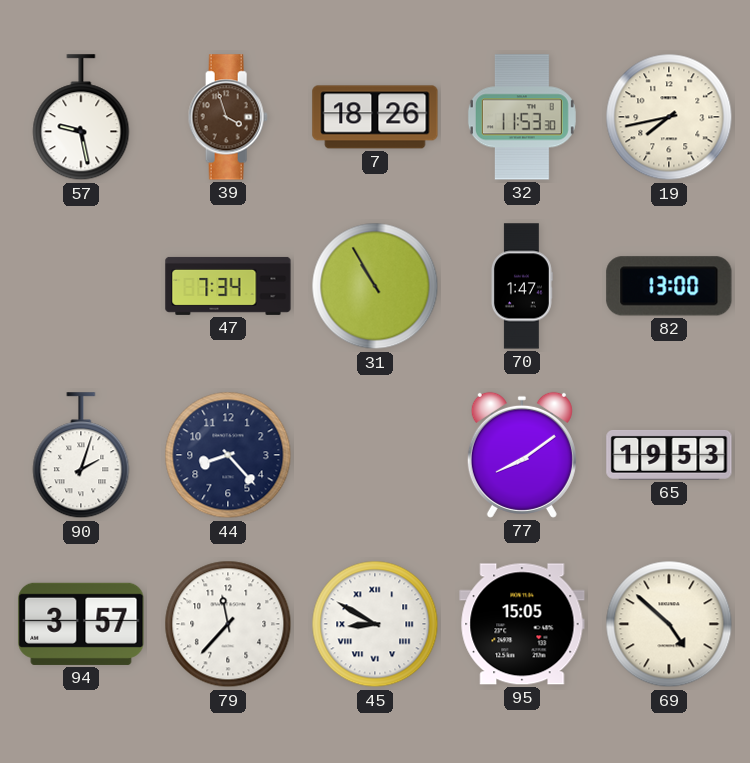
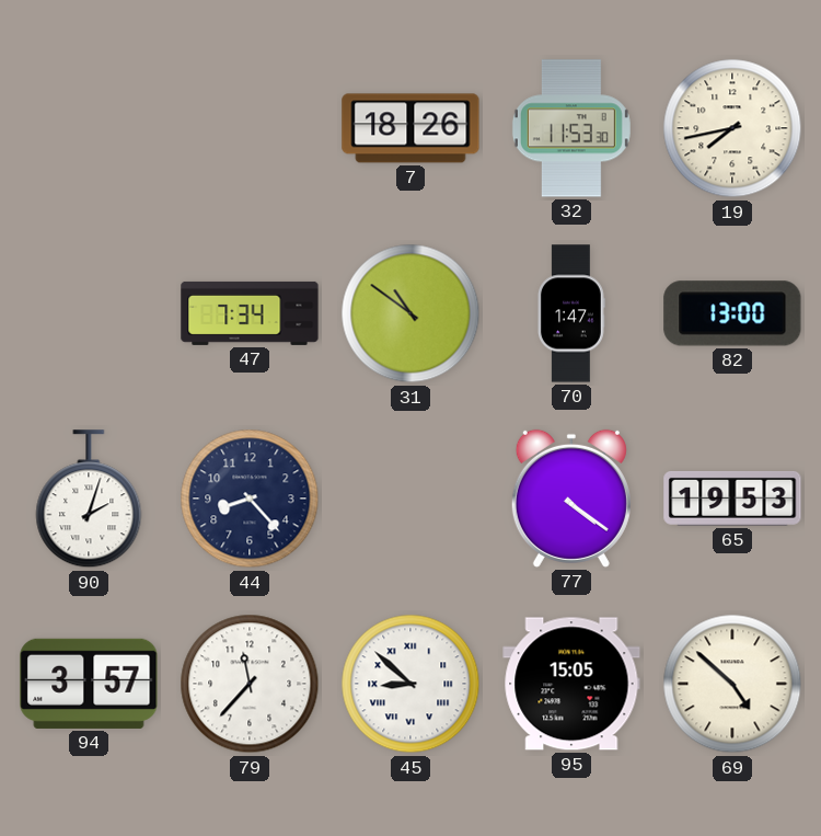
57: 9:28 -> none (81, 118)
39: 3:57 -> none (228, 117)
31: 10:55 -> 10:51 (410, 313)
77: 8:09 -> 4:21 (571, 499)
45: 8:50 -> 8:52 (410, 684)
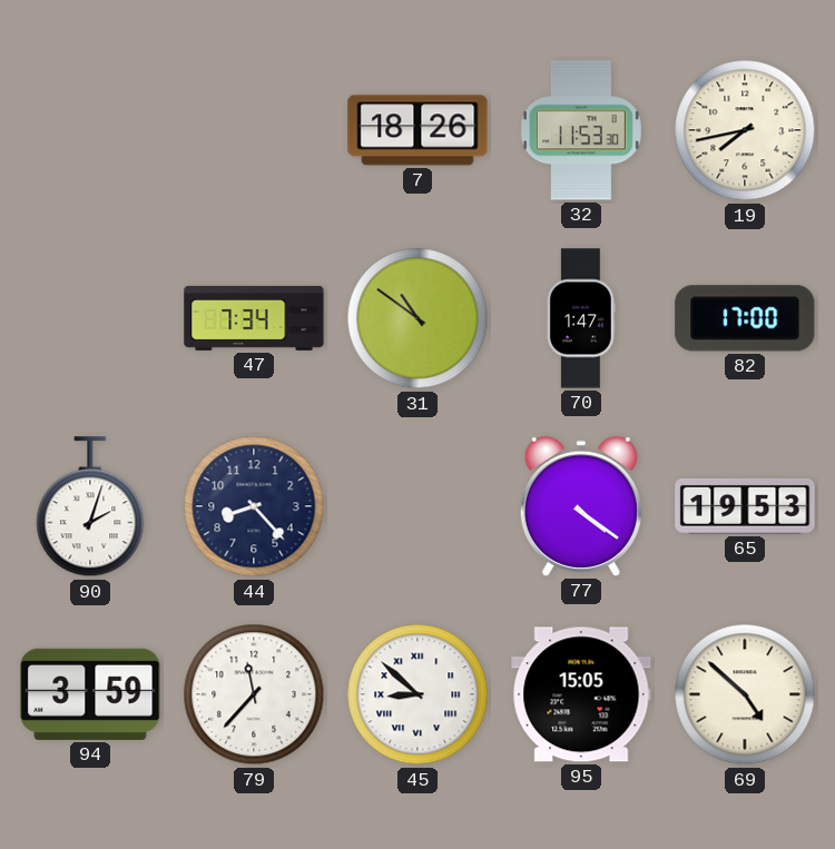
82: 13:00 -> 17:00 (745, 318)
94: 3:57 -> 3:59 (90, 694)
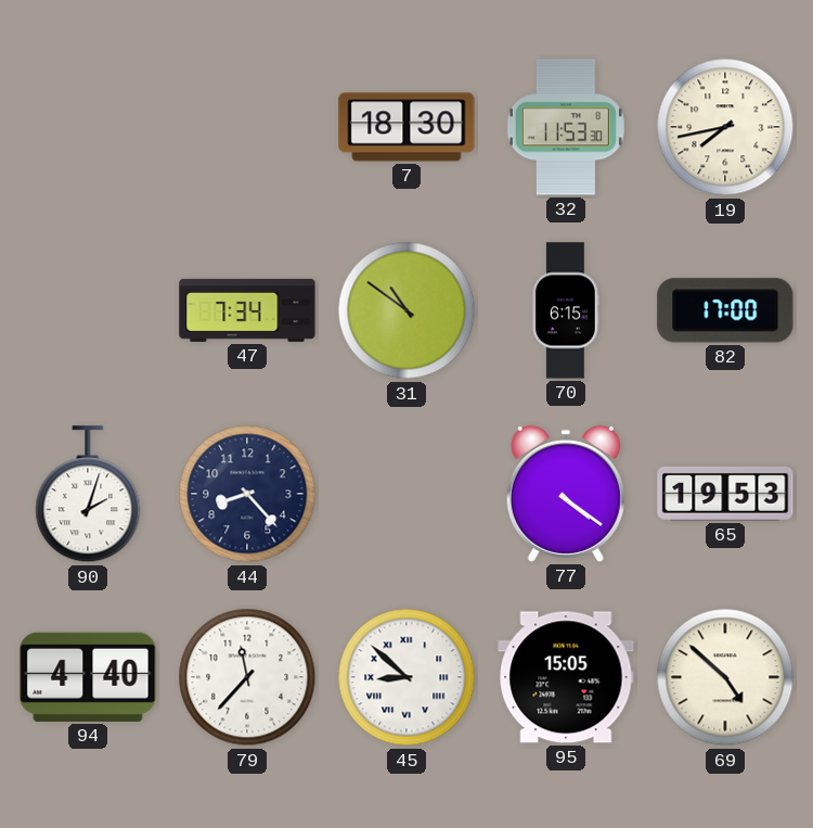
7: 18:26 -> 18:30 (406, 127)
70: 1:47 -> 6:15 (565, 310)
94: 3:59 -> 4:40 (88, 677)
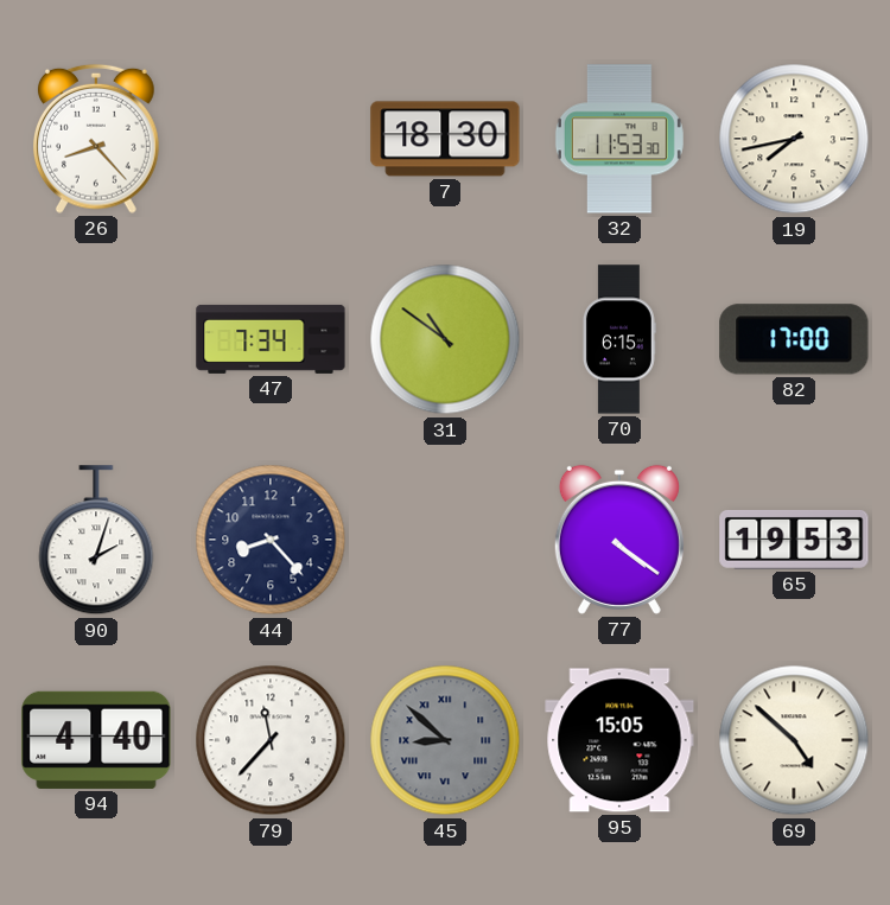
26: none -> 8:23 (96, 139)
45 dial: white -> grey (445, 740)
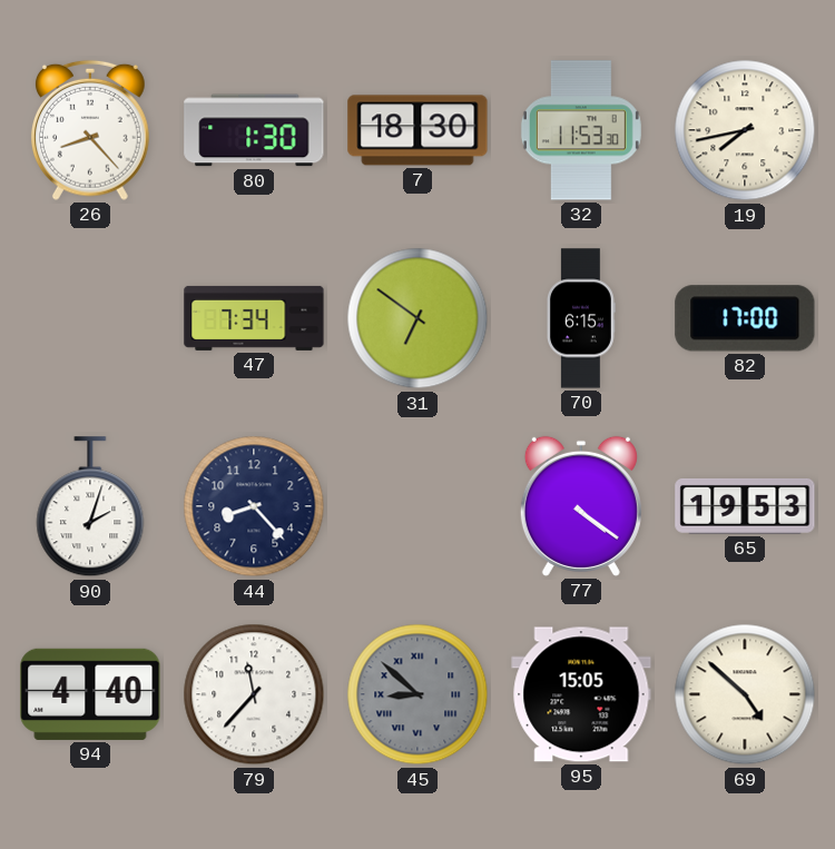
80: none -> 1:30 (254, 130)
31: 10:51 -> 6:51 (417, 318)
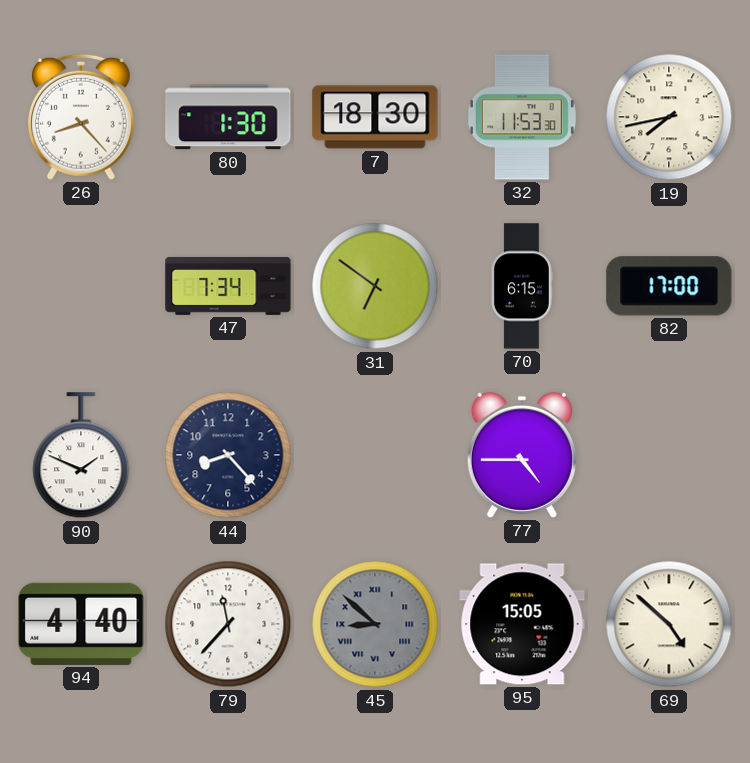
90: 2:03 -> 1:49 (81, 456)
77: 4:21 -> 4:45 (522, 455)
65: 19:53 -> none (745, 506)
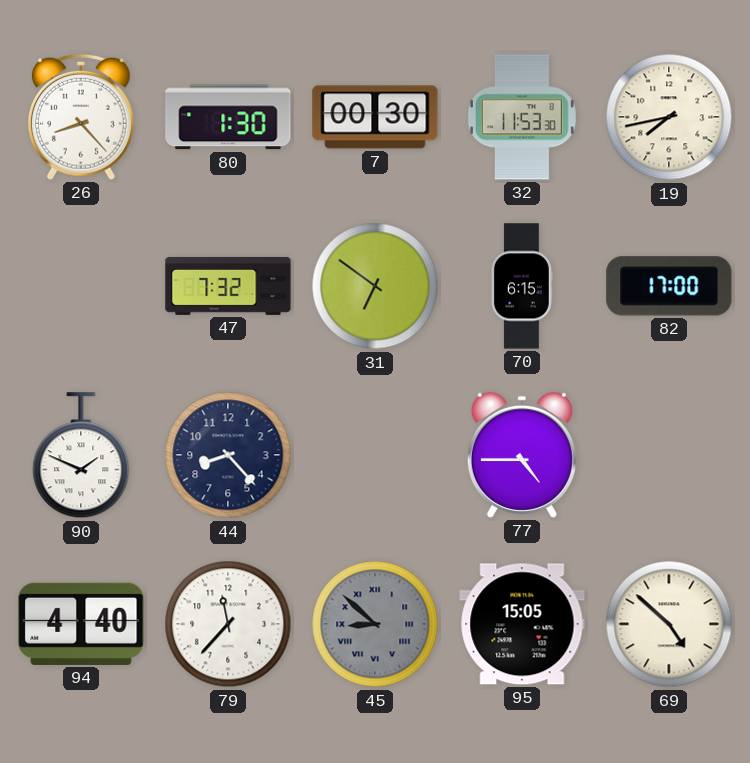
7: 18:30 -> 00:30 (375, 117)
47: 7:34 -> 7:32 (228, 286)
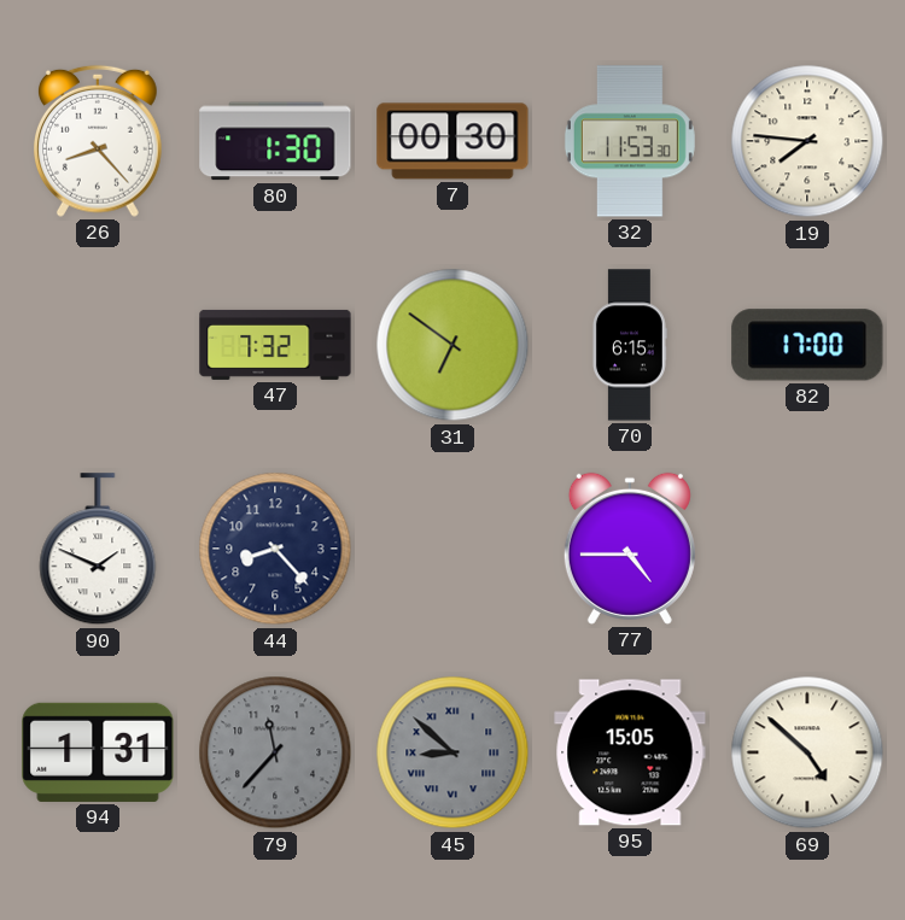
19: 7:43 -> 7:46 (807, 141)
94: 4:40 -> 1:31 (98, 752)
79 dial: white -> grey (275, 752)
